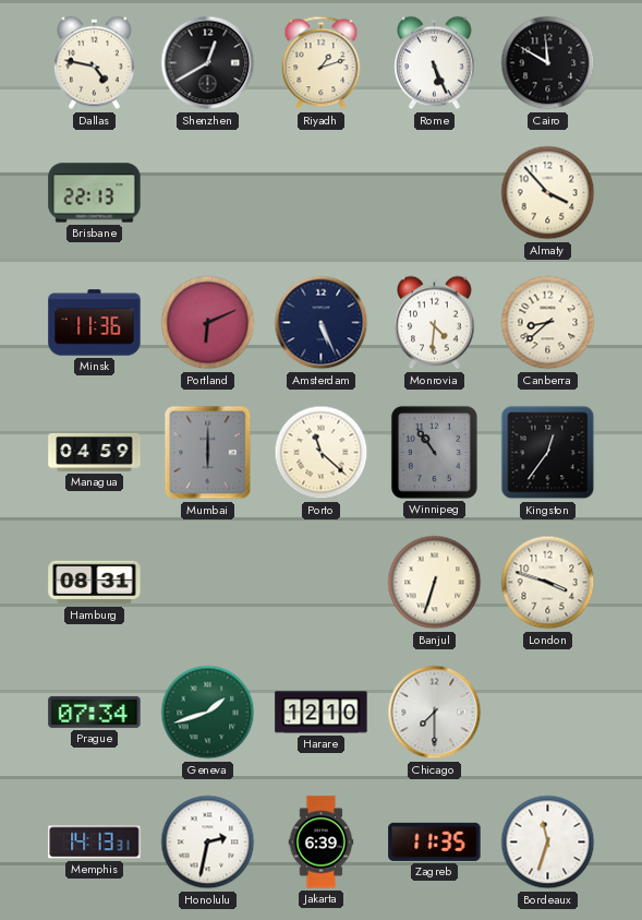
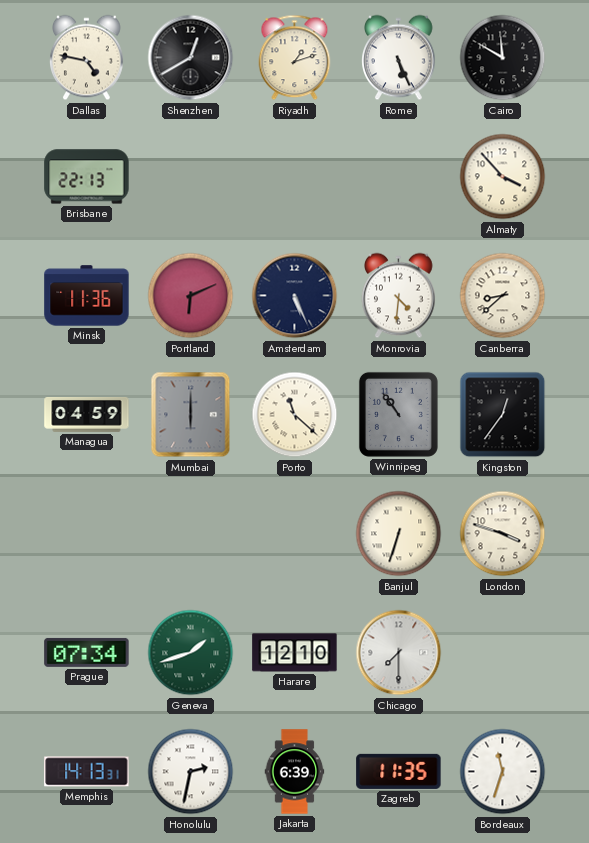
Hamburg: 08:31 -> none (95, 583)
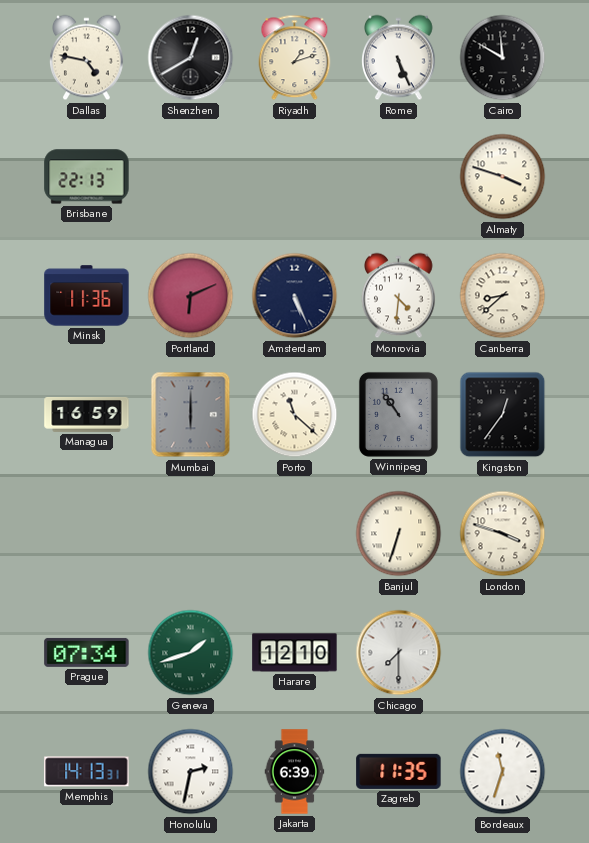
Almaty: 3:53 -> 3:48 (503, 177)
Managua: 04:59 -> 16:59 (87, 415)
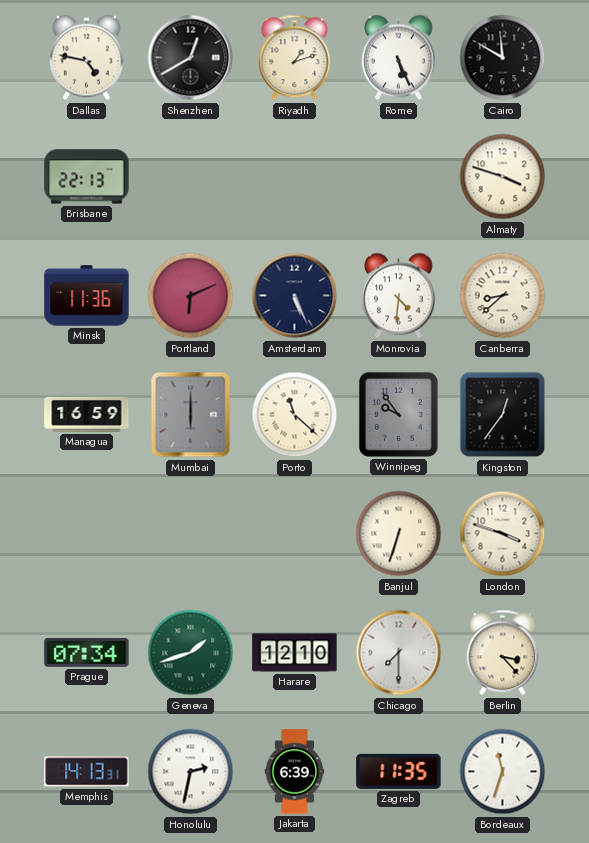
Winnipeg: 10:54 -> 9:54 (398, 414)
Berlin: none -> 3:23 (503, 653)
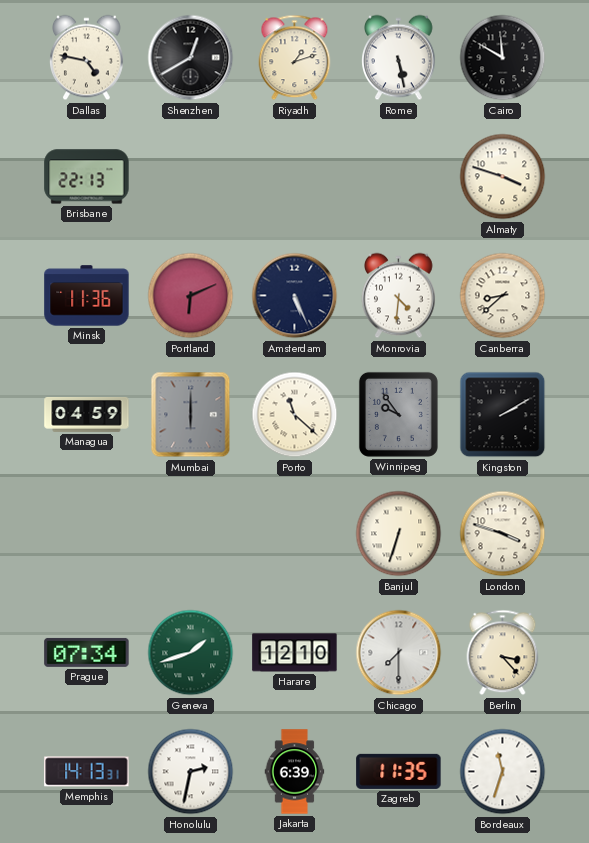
Rome: 5:26 -> 5:28 (399, 58)
Managua: 16:59 -> 04:59 (87, 415)
Kingston: 12:36 -> 2:10 (503, 415)
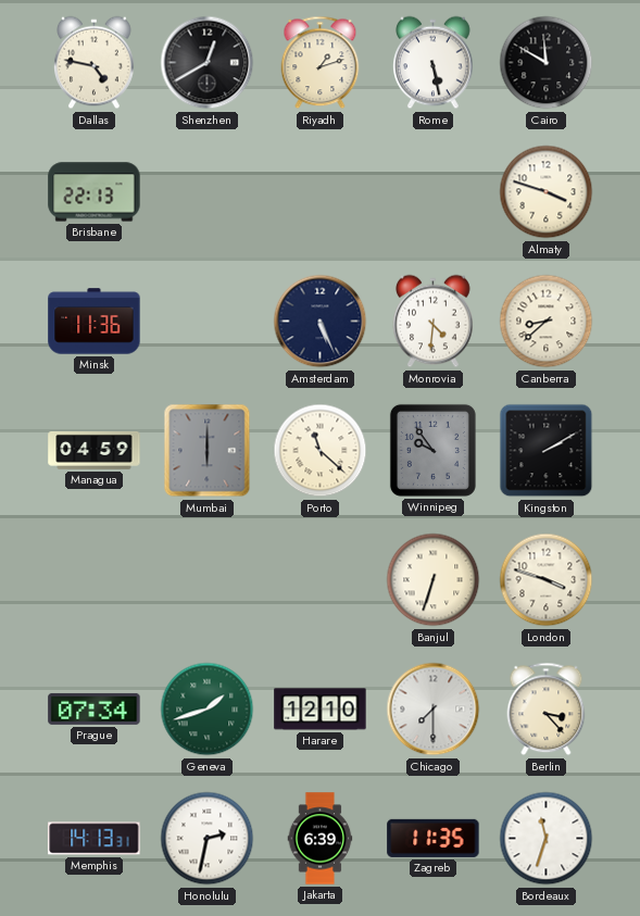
Portland: 6:11 -> none (191, 296)
